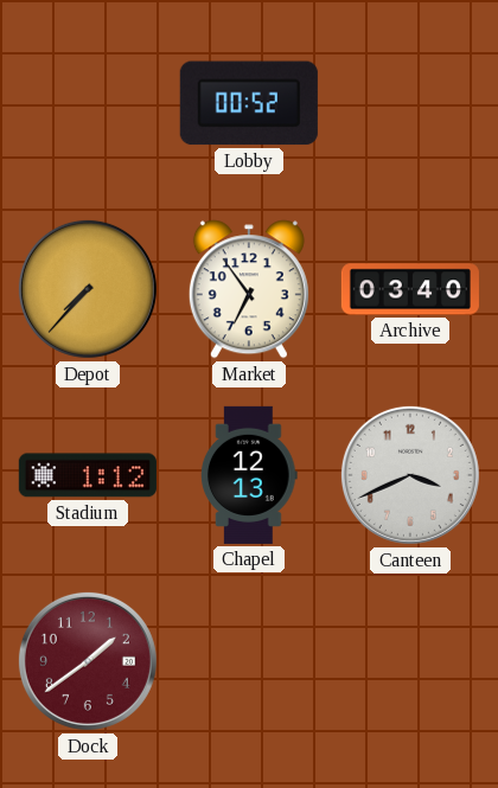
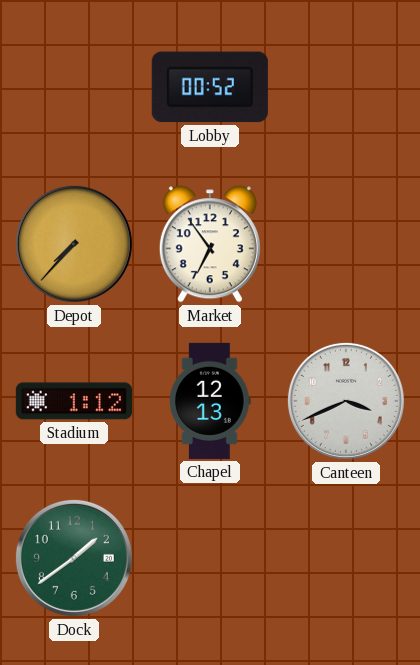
Archive: 03:40 -> none (410, 289)
Dock dial: burgundy -> green (74, 558)
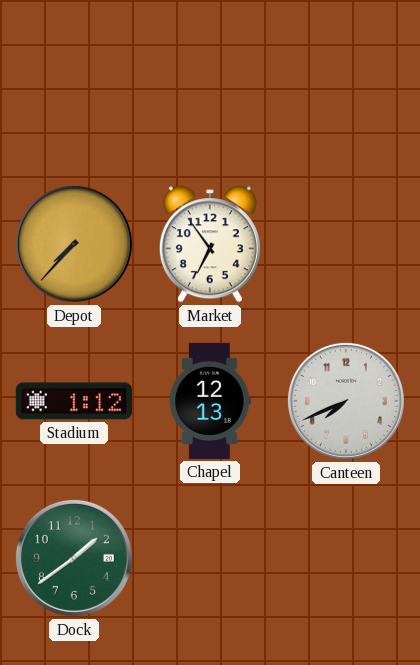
Lobby: 00:52 -> none (210, 87)
Canteen: 3:41 -> 7:41 (346, 401)
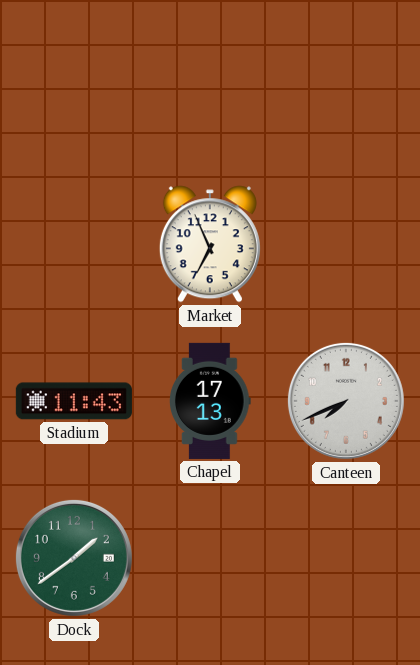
Depot: 7:37 -> none (74, 244)
Market: 6:54 -> 6:56 (210, 244)
Stadium: 1:12 -> 11:43 (74, 401)
Chapel: 12:13 -> 17:13 (211, 401)
